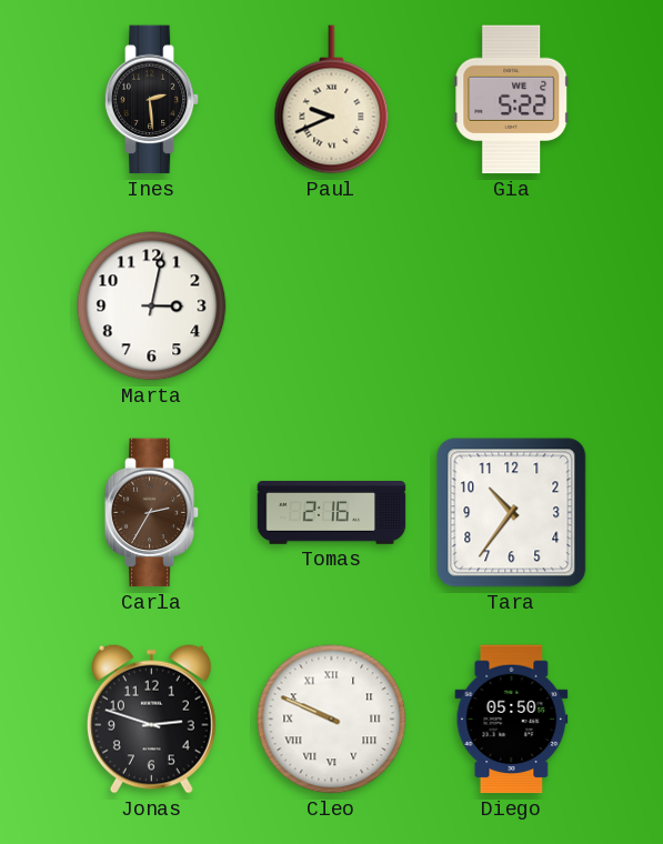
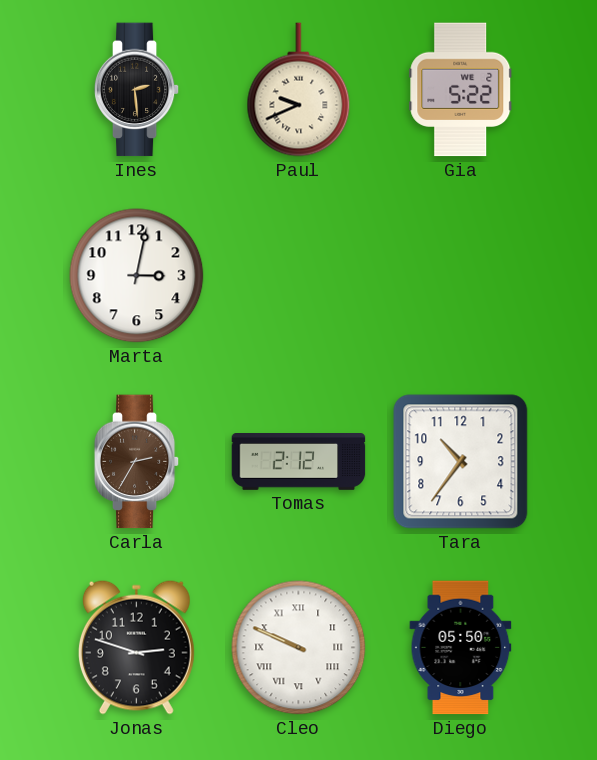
Tomas: 2:16 -> 2:12 (299, 462)
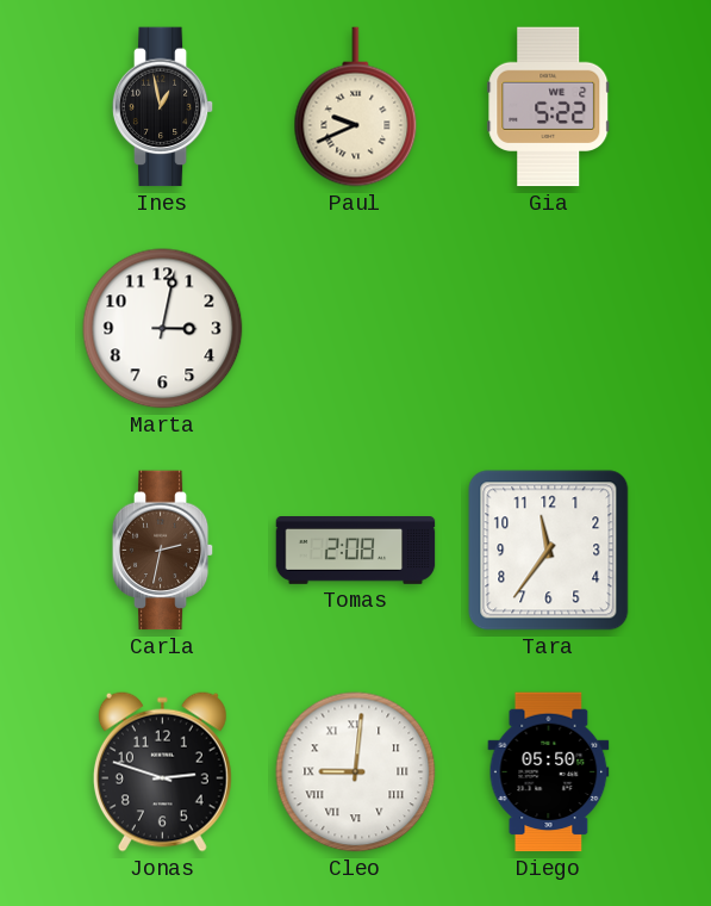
Ines: 2:29 -> 12:58 (163, 107)
Carla: 2:35 -> 2:32 (163, 551)
Tomas: 2:12 -> 2:08 (356, 551)
Tara: 10:36 -> 11:36 (549, 551)
Cleo: 9:49 -> 9:01 (356, 772)
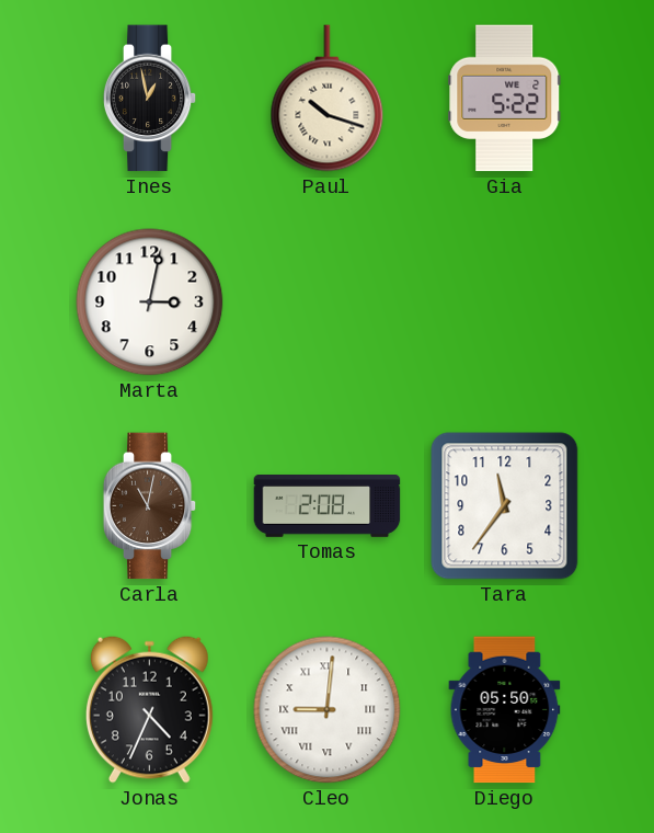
Paul: 9:41 -> 10:18 (328, 99)
Carla: 2:32 -> 11:02 (150, 506)
Jonas: 2:48 -> 4:34 (149, 709)
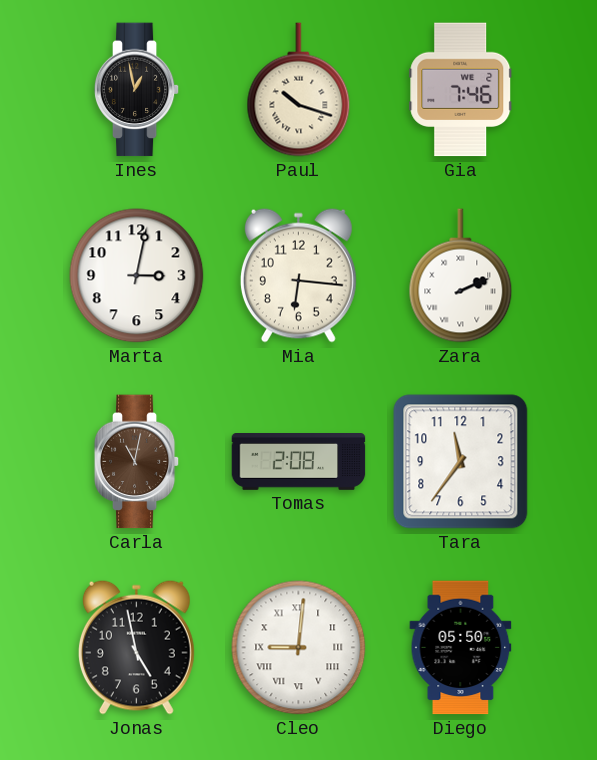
Gia: 5:22 -> 7:46 (461, 90)
Mia: none -> 6:16 (298, 275)
Zara: none -> 2:11 (461, 276)
Jonas: 4:34 -> 4:58 (136, 647)
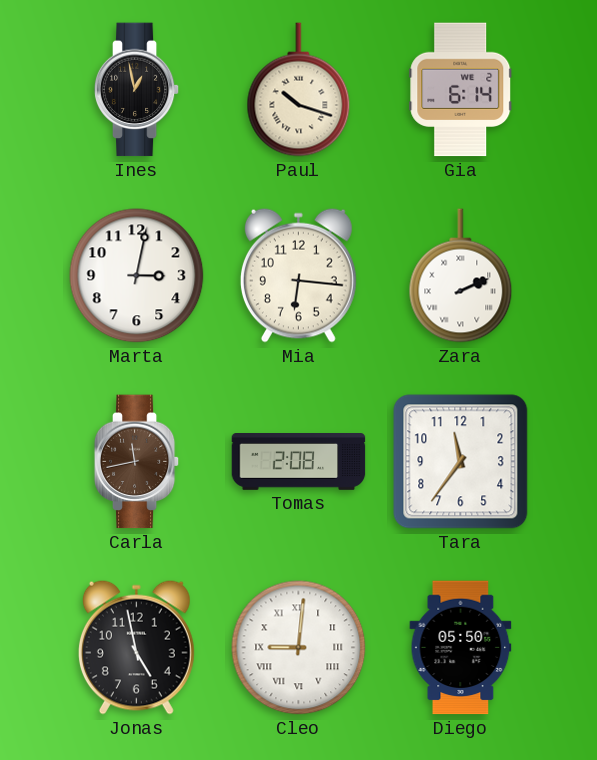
Gia: 7:46 -> 6:14 (461, 90)
Carla: 11:02 -> 11:43 (137, 462)
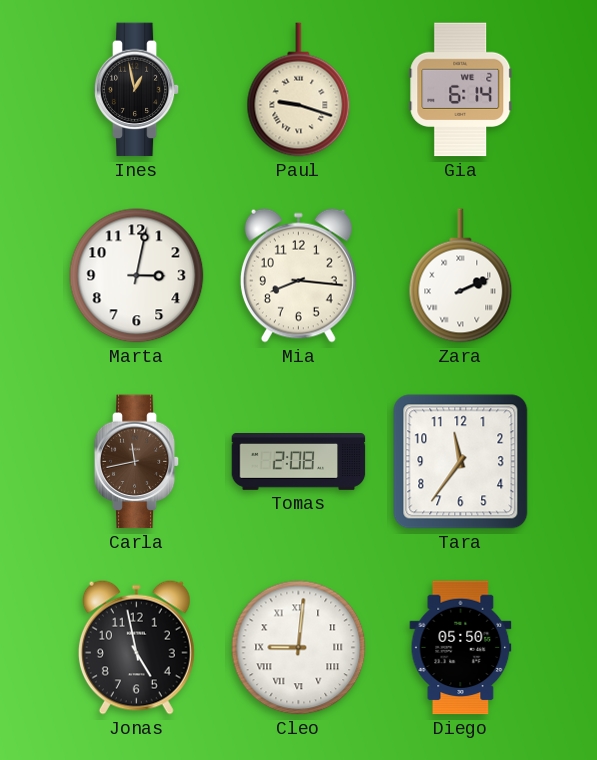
Paul: 10:18 -> 9:18 (299, 90)
Mia: 6:16 -> 8:16 (298, 275)
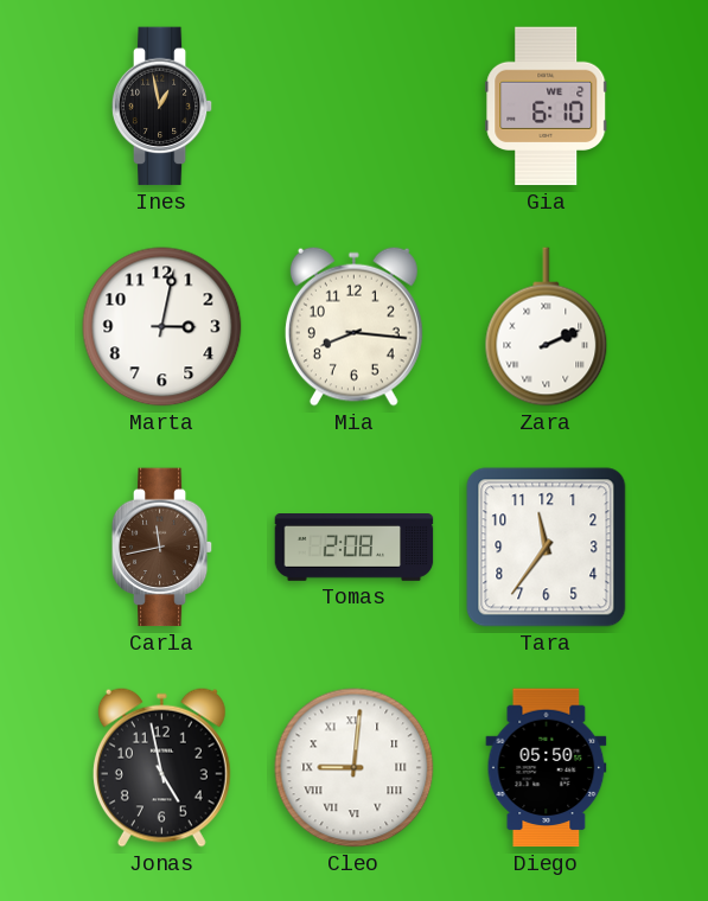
Paul: 9:18 -> none (299, 90)
Gia: 6:14 -> 6:10 (547, 107)
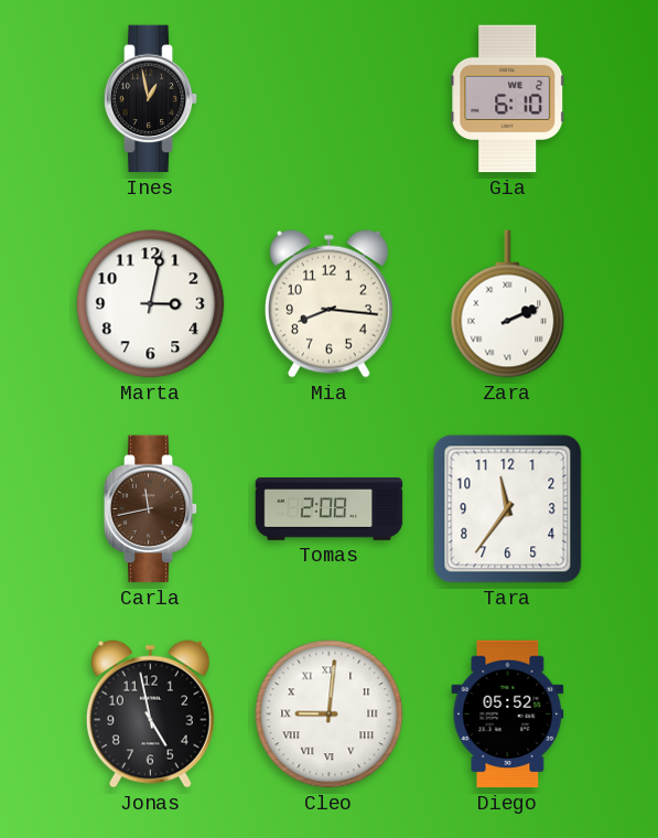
Diego: 05:50 -> 05:52 (508, 715)
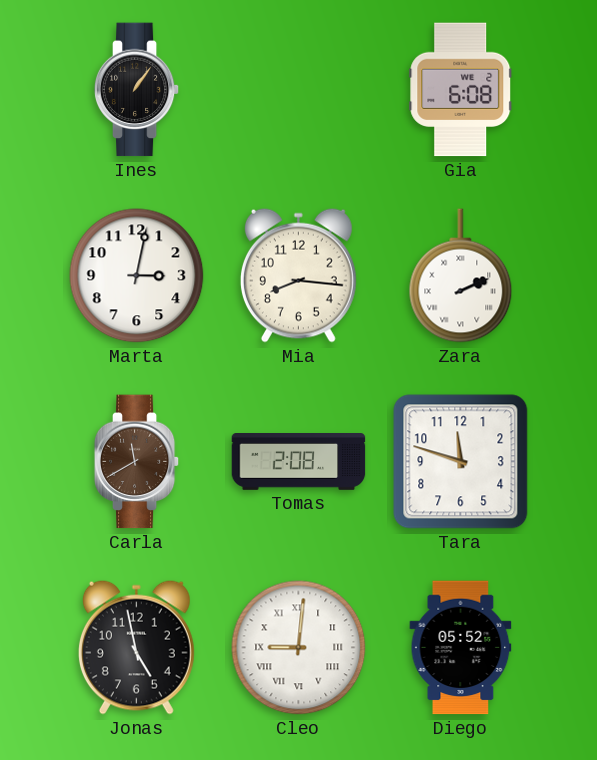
Ines: 12:58 -> 1:06 (137, 90)
Gia: 6:10 -> 6:08 (461, 90)
Carla: 11:43 -> 11:40 (137, 462)
Tara: 11:36 -> 11:48 (461, 462)
